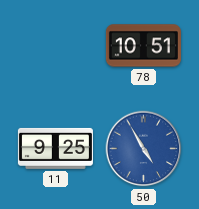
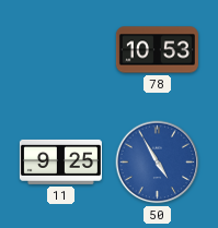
78: 10:51 -> 10:53 (157, 50)
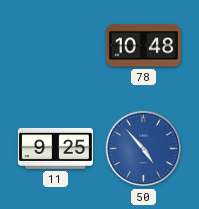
78: 10:53 -> 10:48 (143, 46)
50: 4:55 -> 4:53 (144, 149)
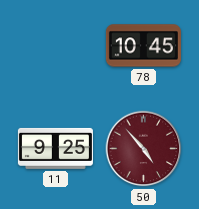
78: 10:48 -> 10:45 (143, 46)
50 dial: blue -> burgundy (144, 149)
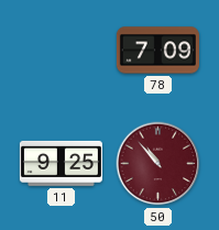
78: 10:45 -> 7:09 (157, 51)
50: 4:53 -> 10:53 (158, 164)
